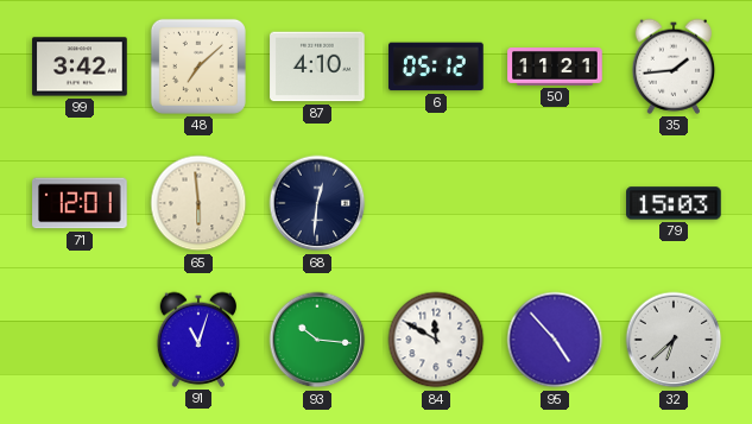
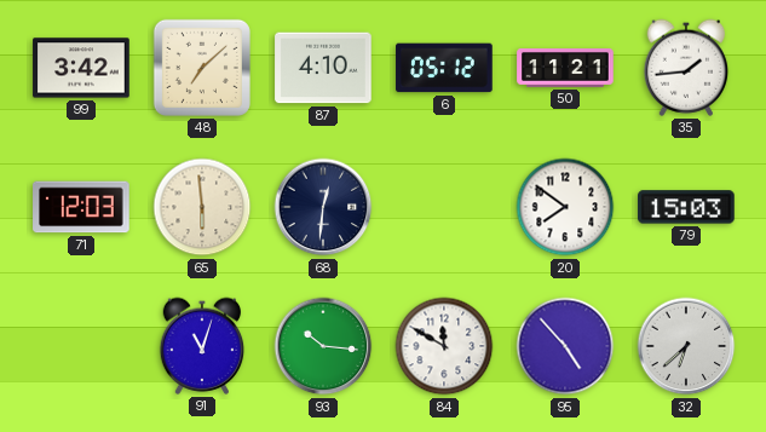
71: 12:01 -> 12:03 (81, 207)
20: none -> 7:51 (565, 207)
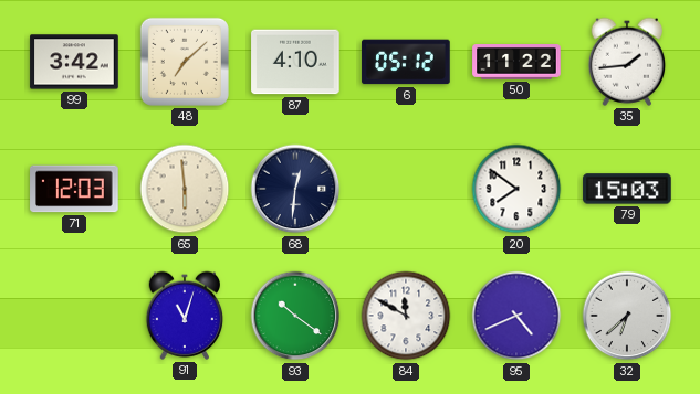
50: 11:21 -> 11:22 (516, 63)
93: 10:16 -> 10:21 (295, 316)
95: 4:53 -> 4:41 (516, 316)
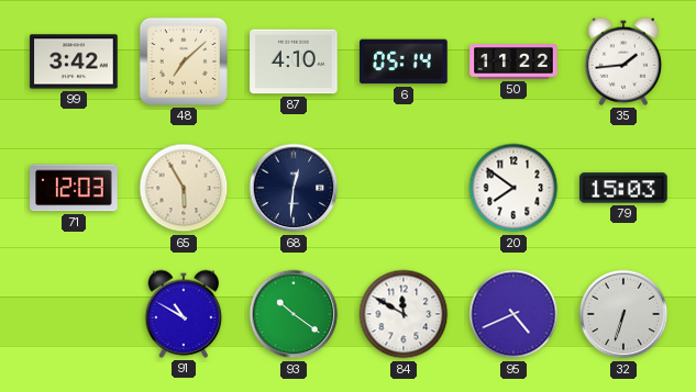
6: 05:12 -> 05:14 (404, 61)
65: 5:59 -> 5:55 (184, 188)
91: 11:03 -> 10:50 (184, 314)
32: 6:38 -> 6:33 (623, 314)
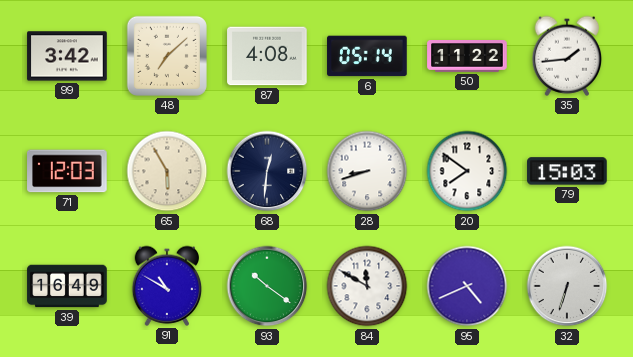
87: 4:10 -> 4:08 (267, 56)
28: none -> 8:42 (367, 171)
39: none -> 16:49 (67, 286)
